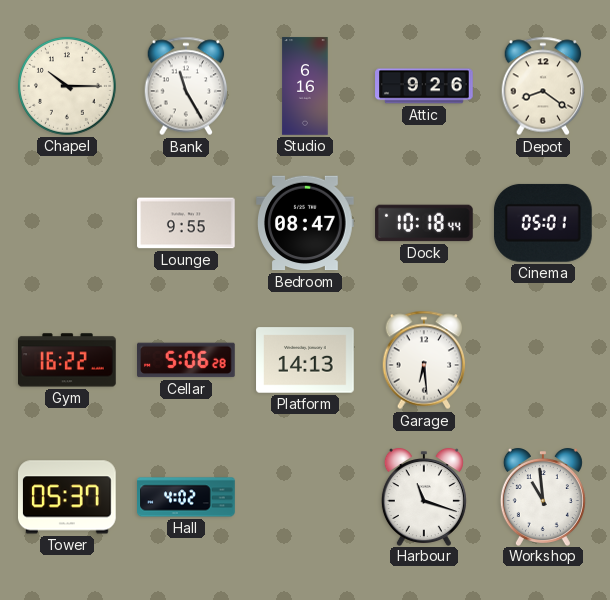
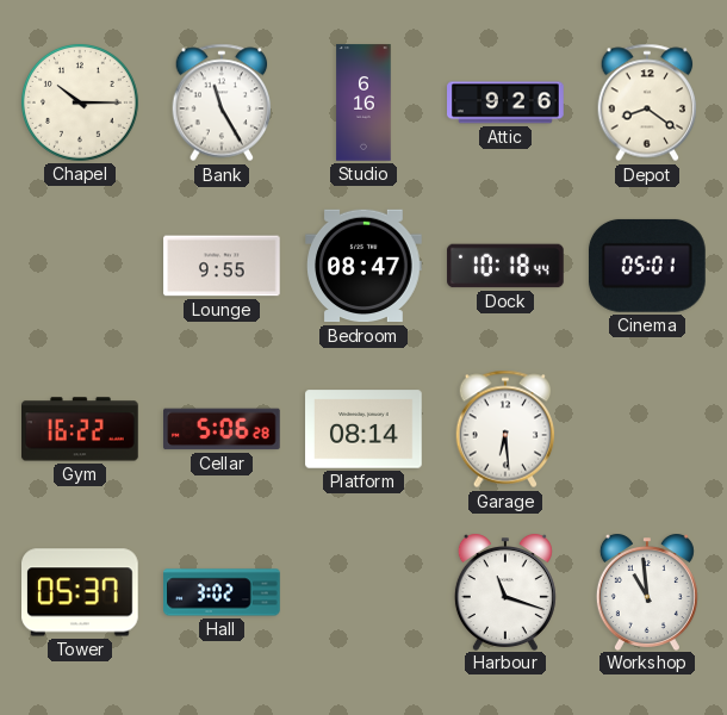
Platform: 14:13 -> 08:14 (363, 429)
Hall: 4:02 -> 3:02 (222, 592)
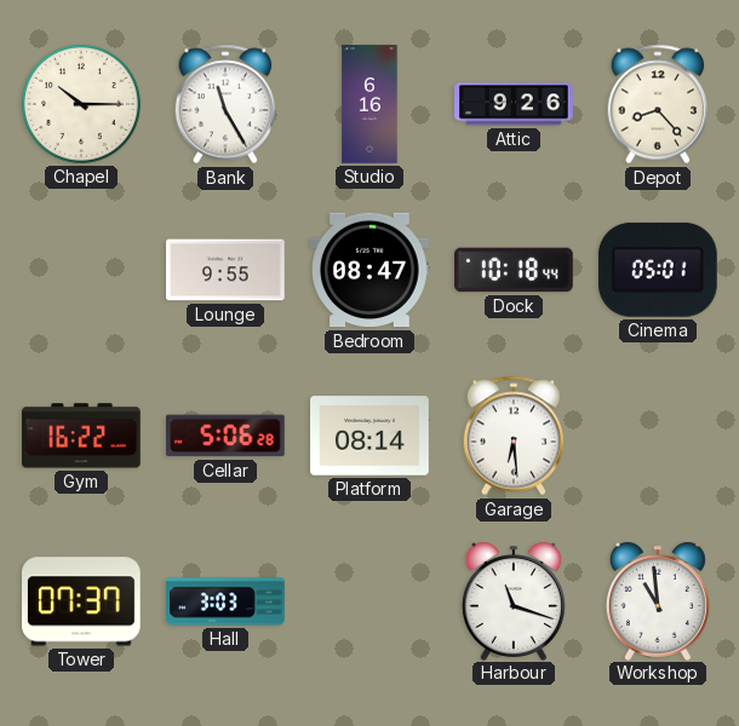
Depot: 8:21 -> 8:23 (658, 104)
Tower: 05:37 -> 07:37 (82, 601)
Hall: 3:02 -> 3:03 (225, 601)
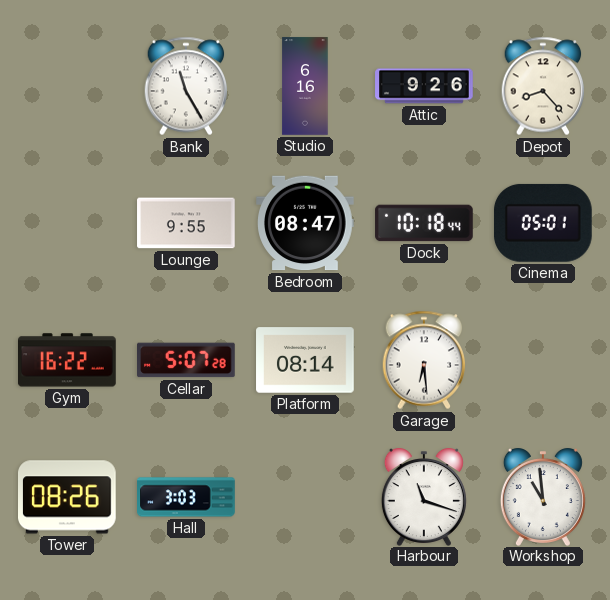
Chapel: 10:15 -> none (81, 104)
Cellar: 5:06 -> 5:07 (187, 360)
Tower: 07:37 -> 08:26 (68, 497)
